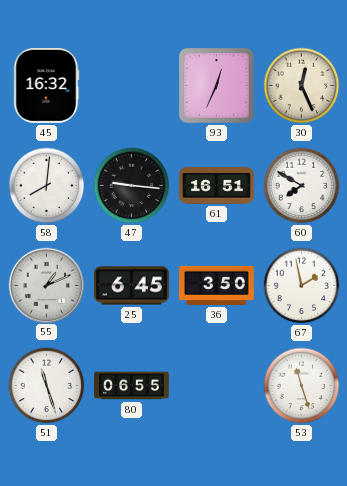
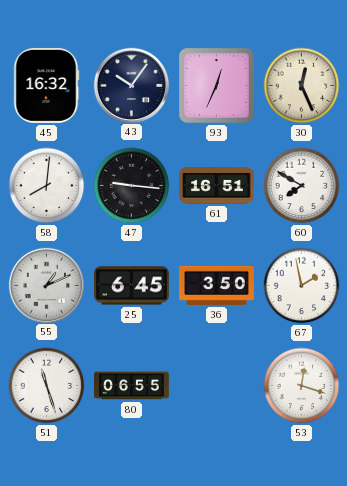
43: none -> 10:06 (131, 85)
53: 11:27 -> 12:18 (302, 386)
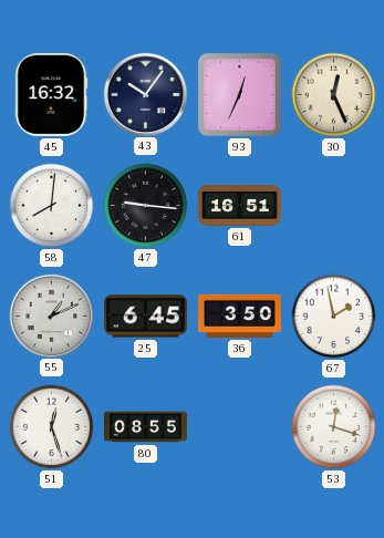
60: 7:50 -> none (302, 186)
51: 11:27 -> 12:27 (52, 427)
80: 06:55 -> 08:55 (146, 427)
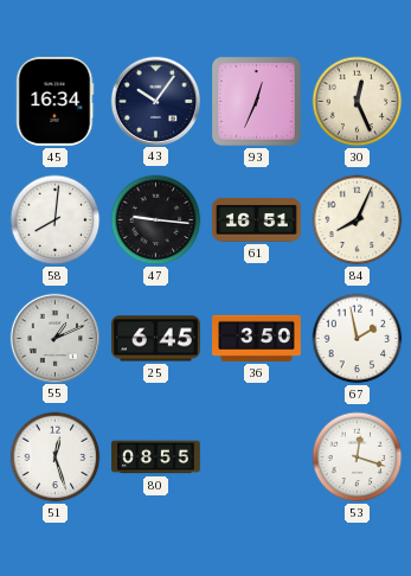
45: 16:32 -> 16:34 (56, 102)
84: none -> 8:04 (358, 220)
